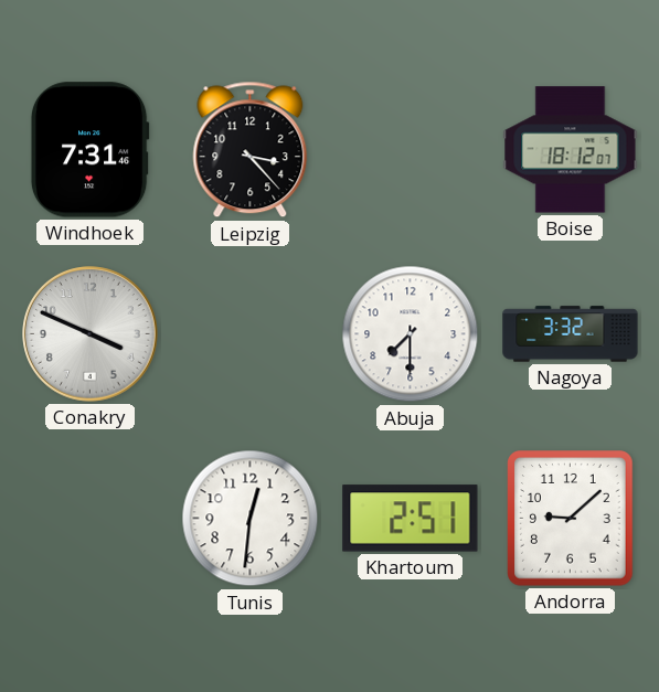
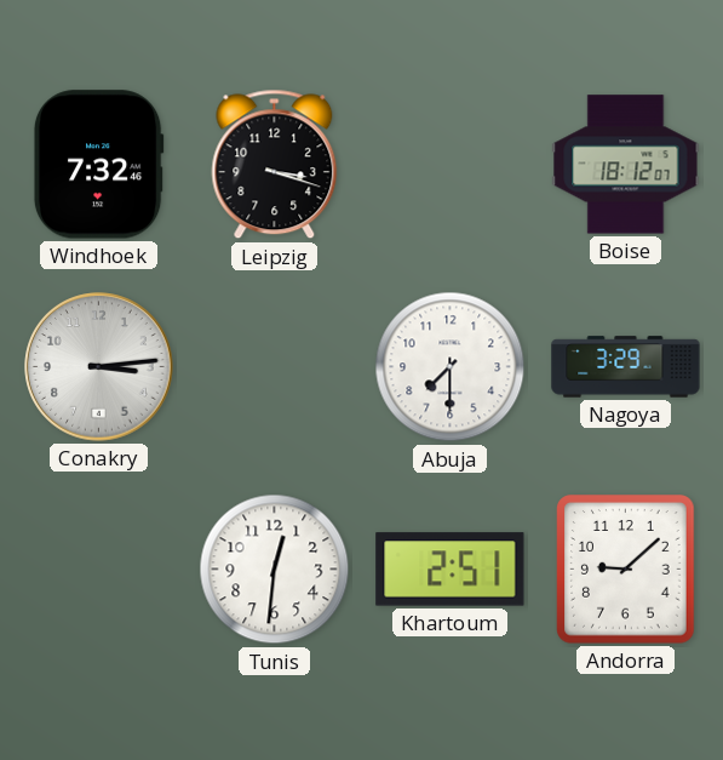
Windhoek: 7:31 -> 7:32 (98, 165)
Leipzig: 3:23 -> 3:18 (275, 165)
Conakry: 3:49 -> 3:14 (99, 367)
Nagoya: 3:32 -> 3:29 (626, 367)
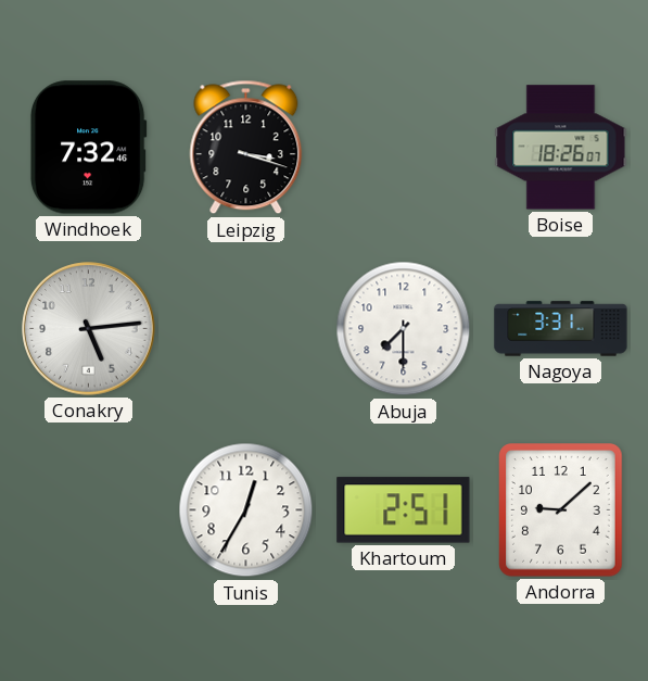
Boise: 18:12 -> 18:26 (561, 148)
Conakry: 3:14 -> 5:14 (89, 329)
Nagoya: 3:29 -> 3:31 (561, 329)
Tunis: 12:31 -> 12:35 (246, 510)
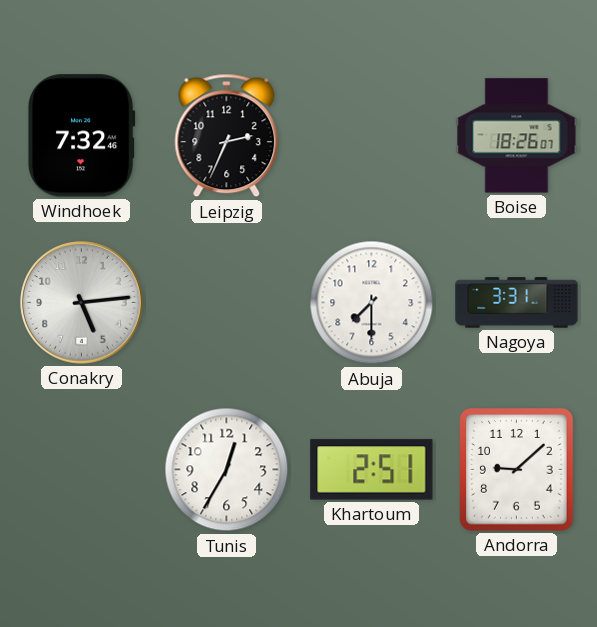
Leipzig: 3:18 -> 2:34 (227, 136)
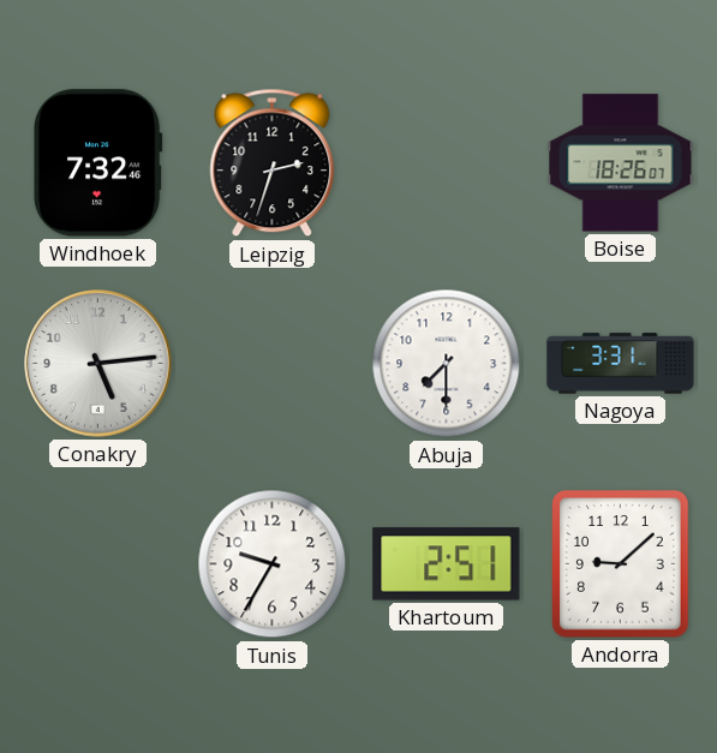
Leipzig: 2:34 -> 2:33 (273, 163)
Tunis: 12:35 -> 9:35 (273, 564)
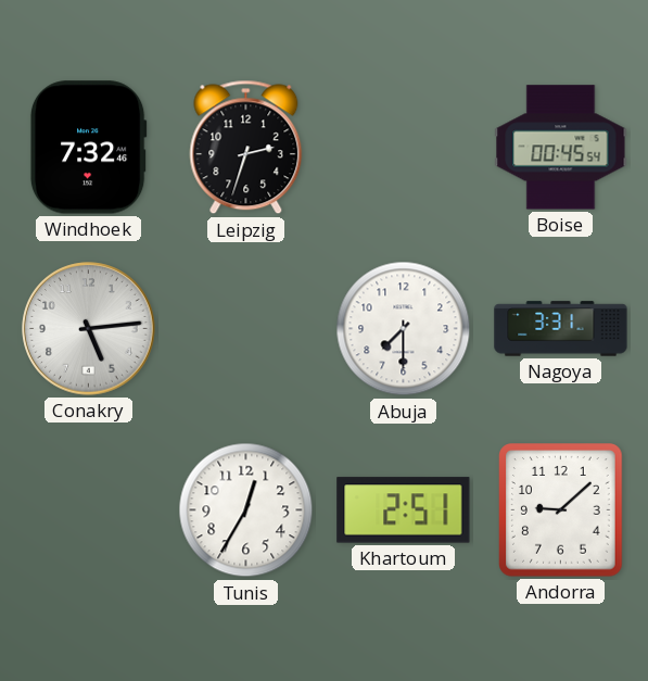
Boise: 18:26 -> 00:45 (561, 148)
Tunis: 9:35 -> 12:35 (246, 510)
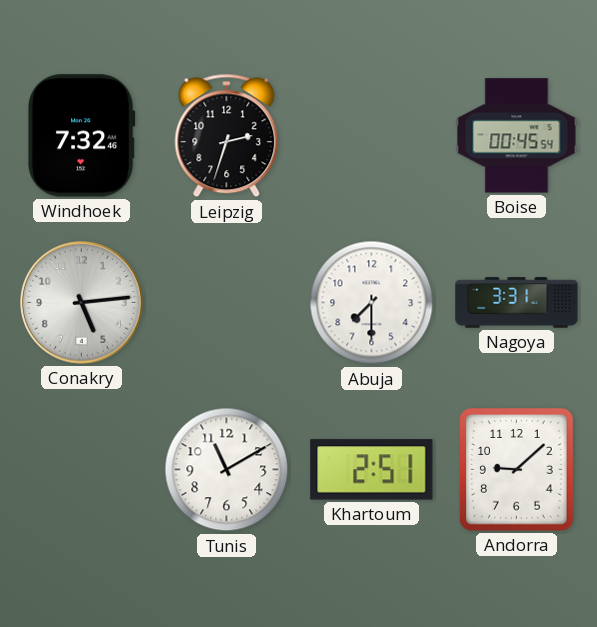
Tunis: 12:35 -> 11:10 (227, 470)
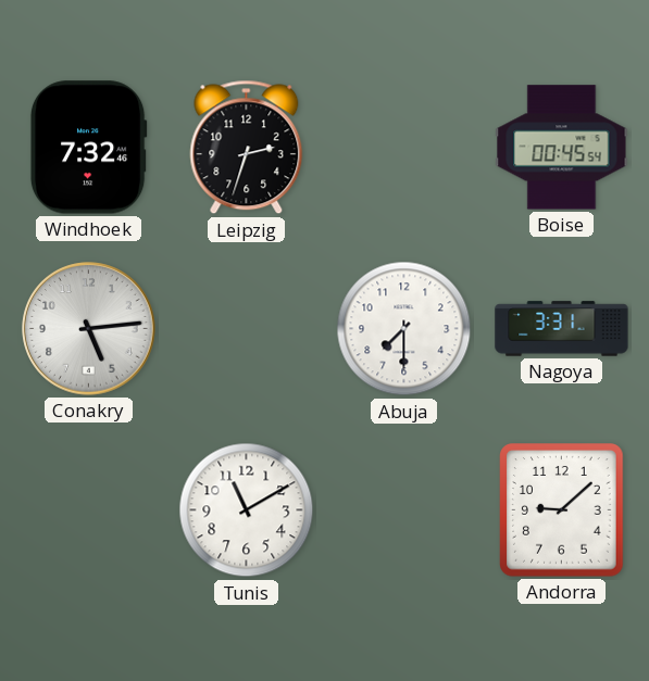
Khartoum: 2:51 -> none (372, 470)
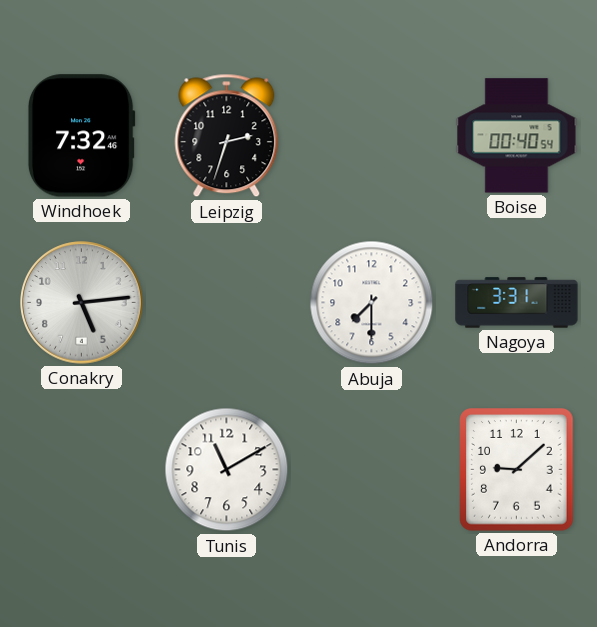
Boise: 00:45 -> 00:40 (517, 136)
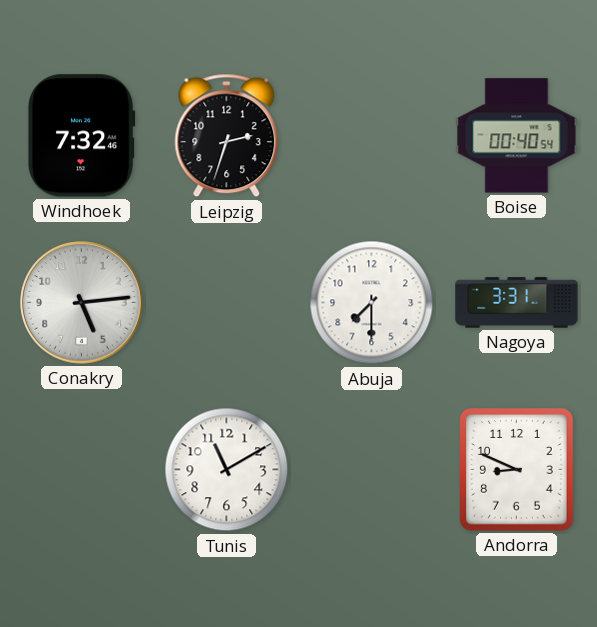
Andorra: 9:08 -> 8:49 (517, 470)
